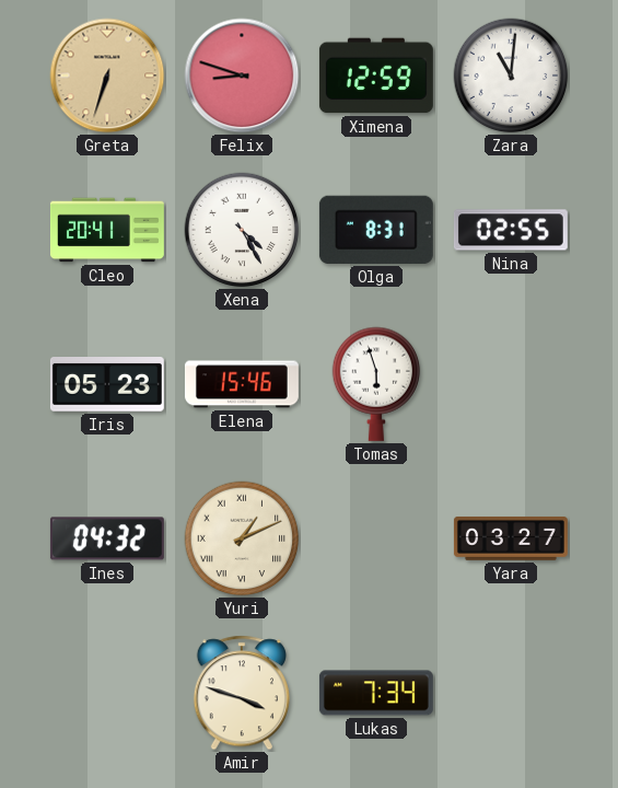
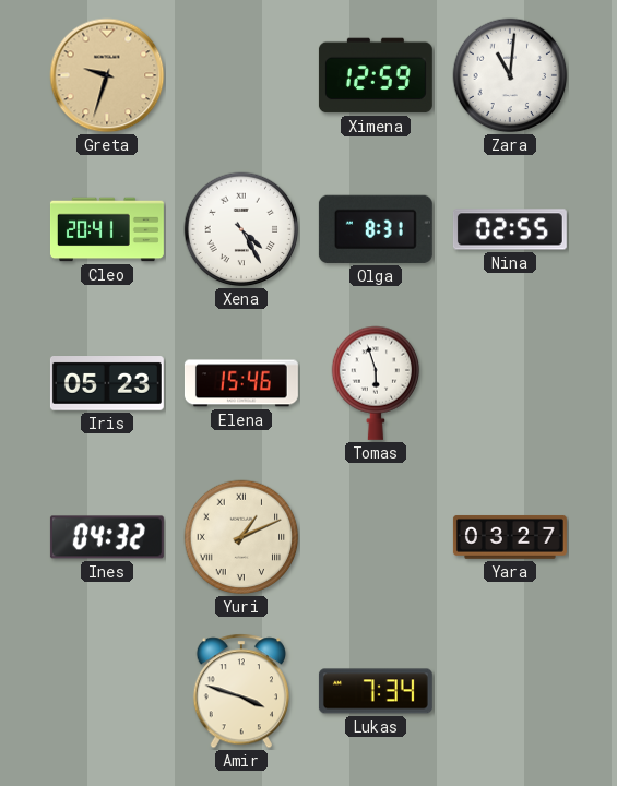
Greta: 6:33 -> 9:33 (107, 75)
Felix: 8:48 -> none (242, 76)
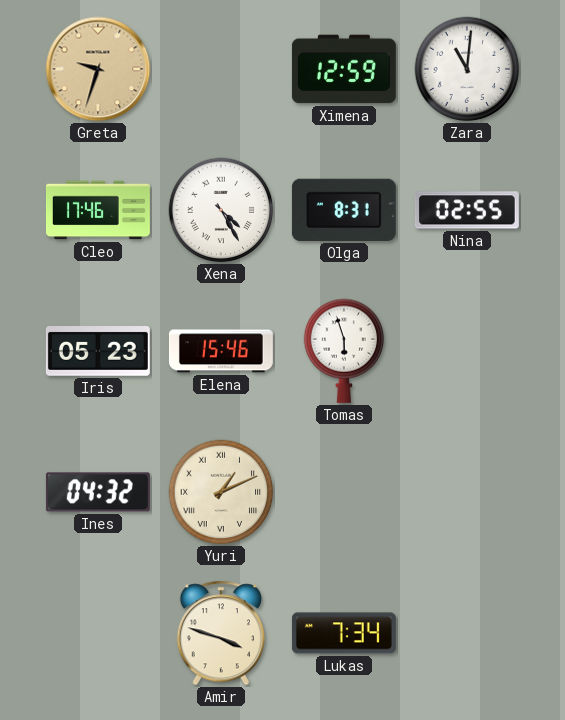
Cleo: 20:41 -> 17:46 (98, 210)
Yara: 03:27 -> none (510, 537)
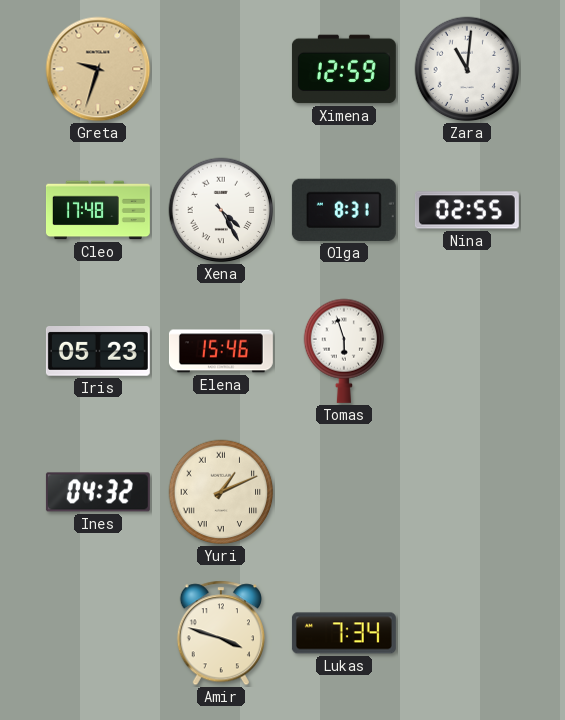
Cleo: 17:46 -> 17:48 (98, 210)
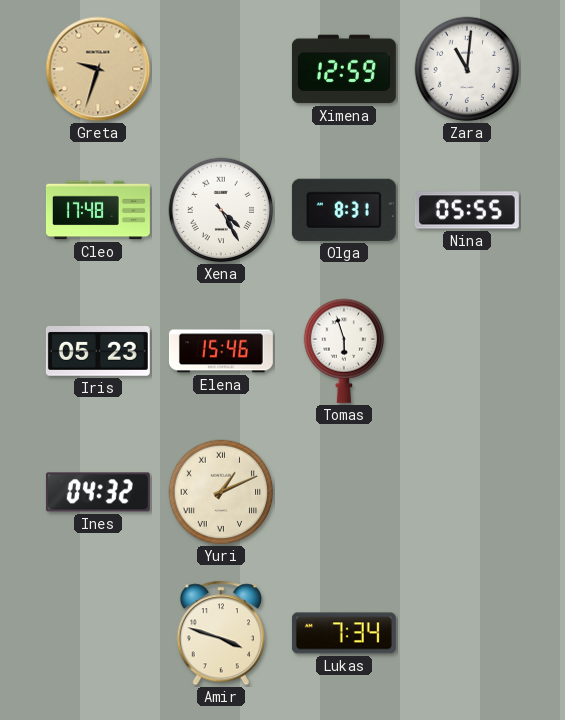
Nina: 02:55 -> 05:55 (467, 210)
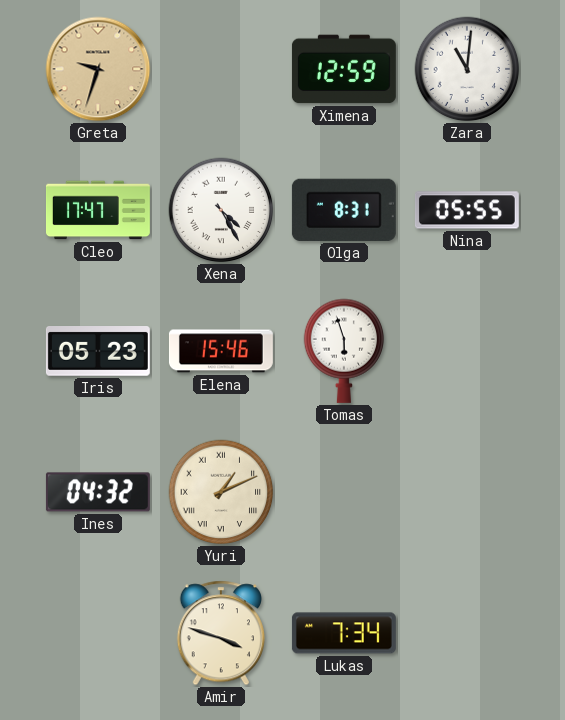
Cleo: 17:48 -> 17:47 (98, 210)
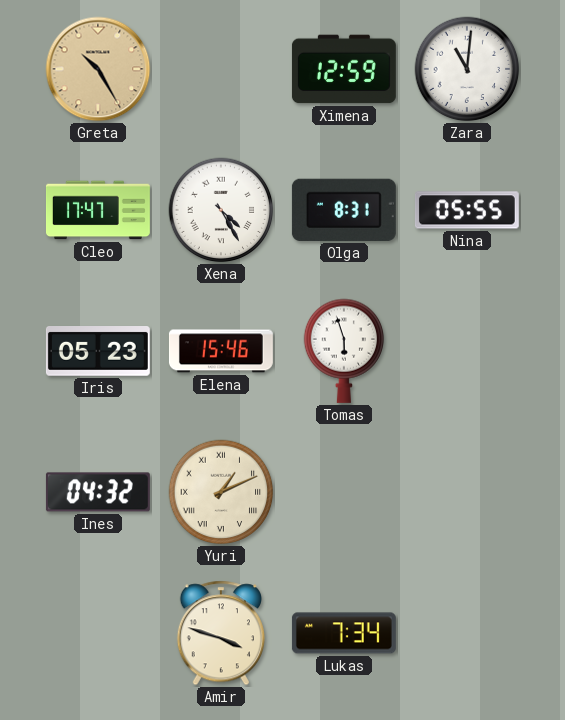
Greta: 9:33 -> 10:25 (98, 69)
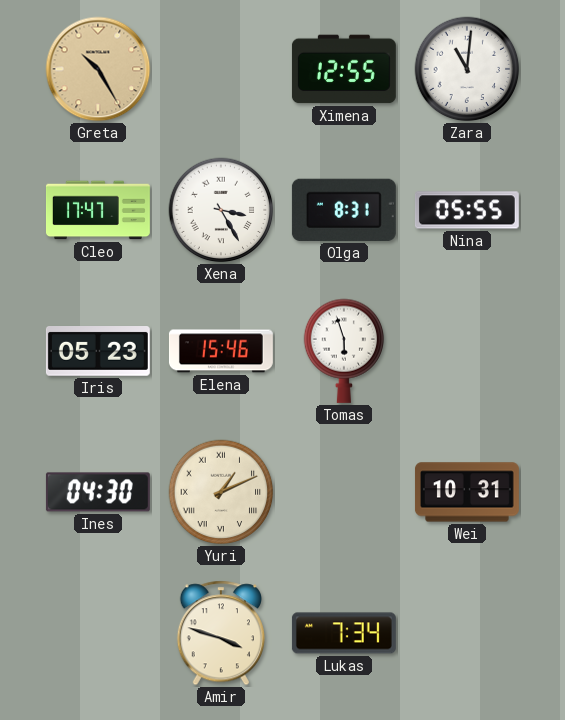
Ximena: 12:59 -> 12:55 (344, 69)
Xena: 4:25 -> 3:25 (221, 210)
Ines: 04:32 -> 04:30 (98, 492)
Wei: none -> 10:31 (467, 492)
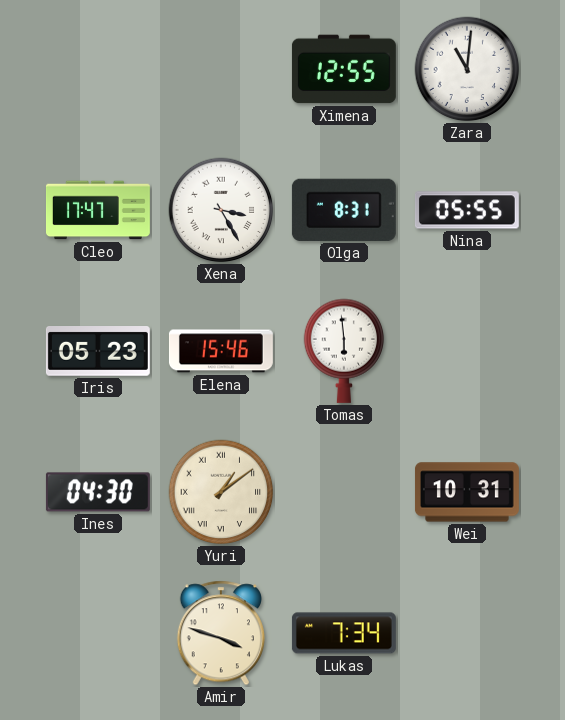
Greta: 10:25 -> none (98, 69)
Tomas: 5:57 -> 5:59 (344, 351)
Yuri: 1:11 -> 1:09 (221, 492)
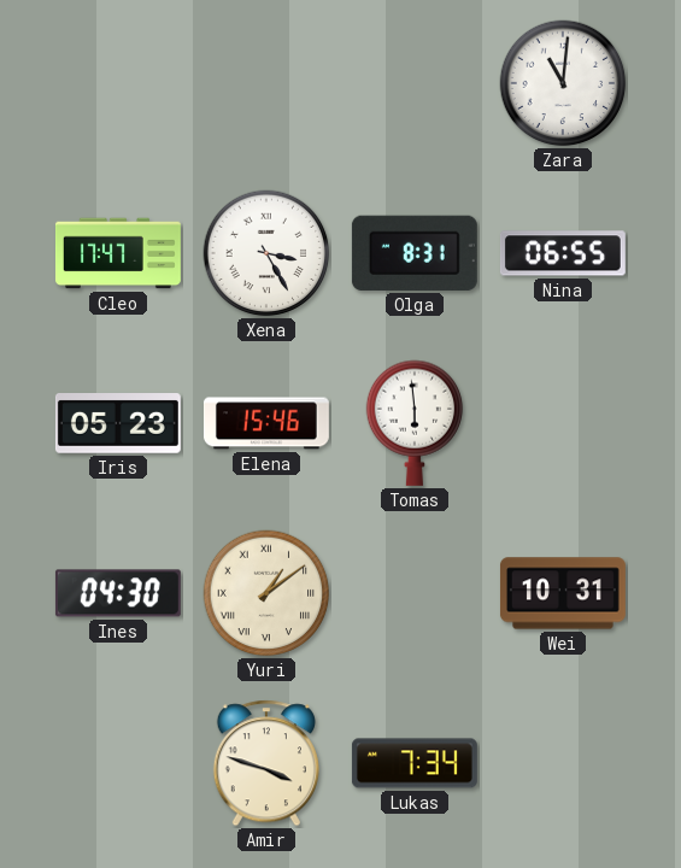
Ximena: 12:55 -> none (344, 69)
Nina: 05:55 -> 06:55 (563, 253)
